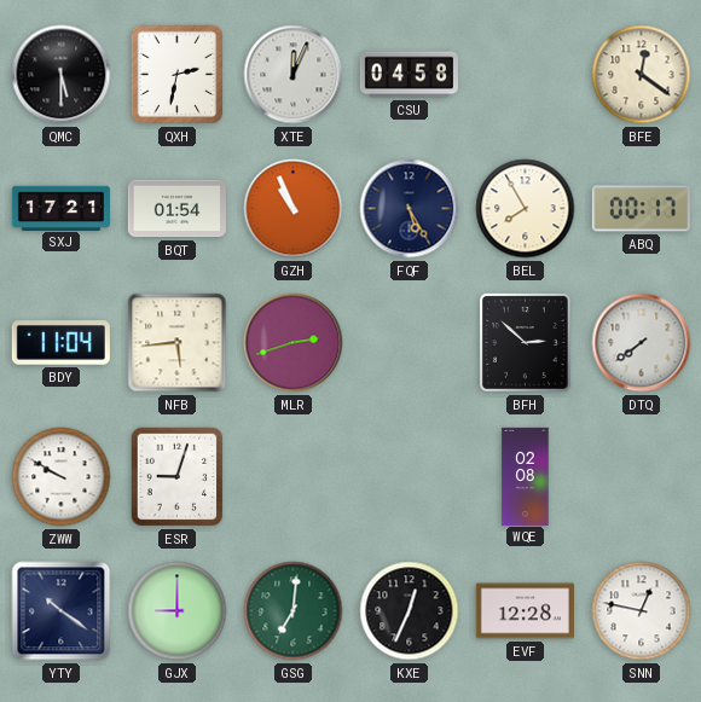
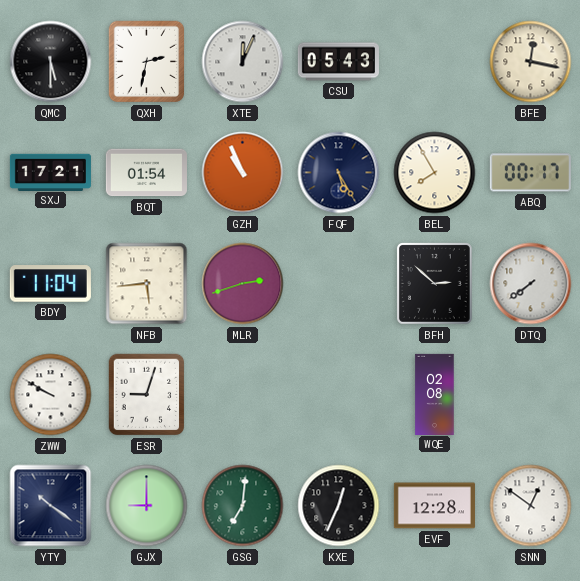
CSU: 04:58 -> 05:43 (338, 62)
BFE: 12:21 -> 12:17 (531, 62)
SNN: 12:47 -> 12:51 (531, 506)
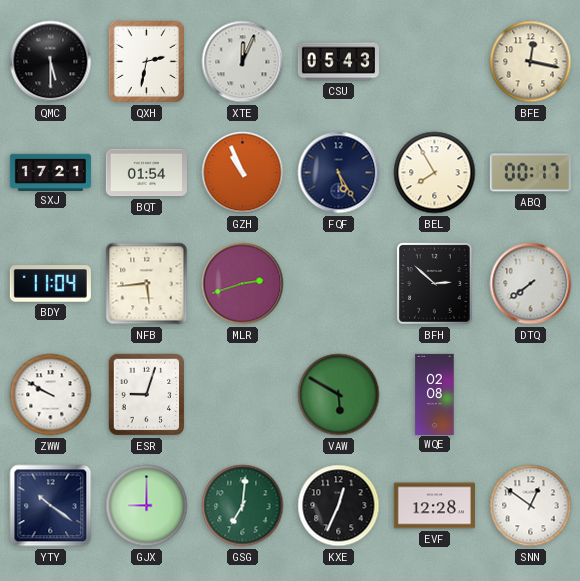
VAW: none -> 5:50 (339, 395)
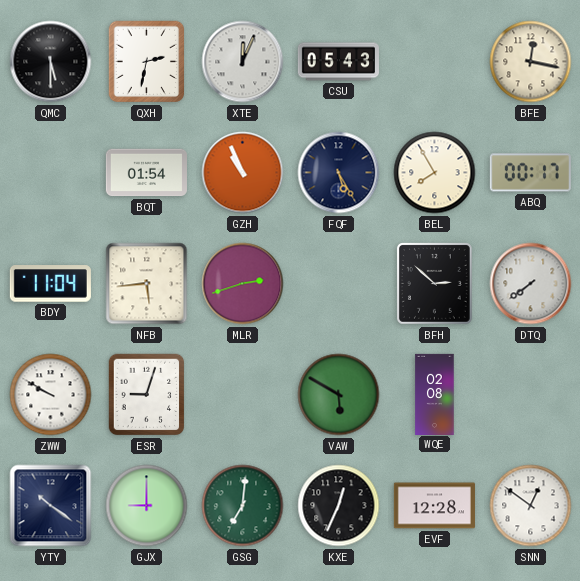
SXJ: 17:21 -> none (50, 172)
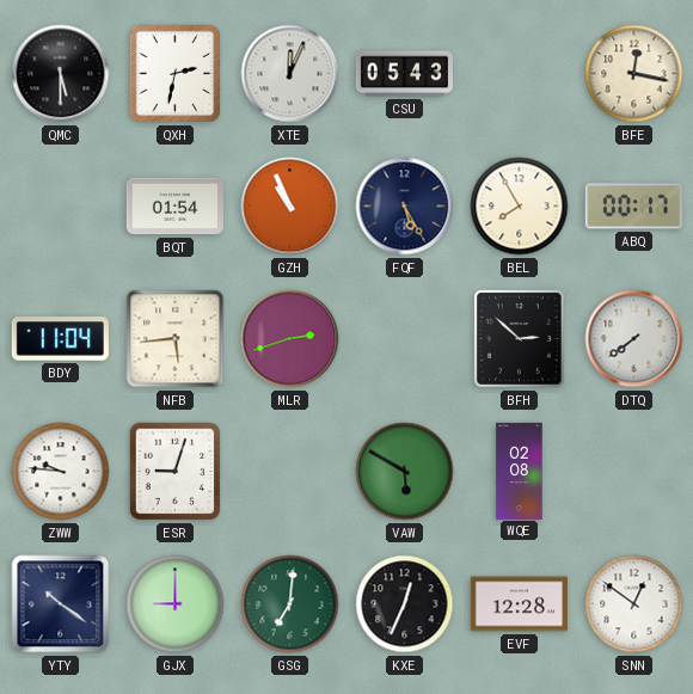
ZWW: 9:50 -> 9:46 (61, 472)
